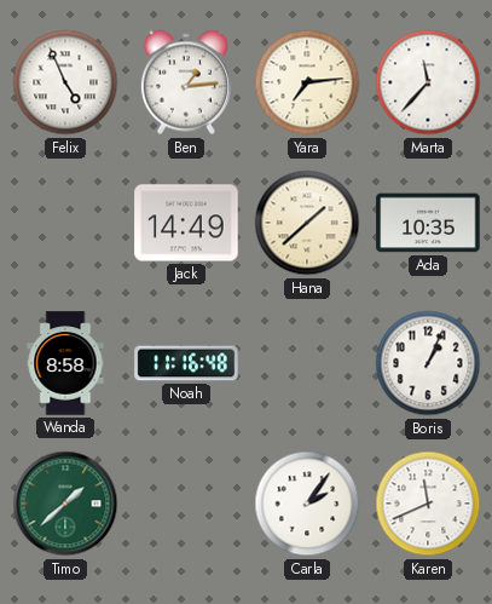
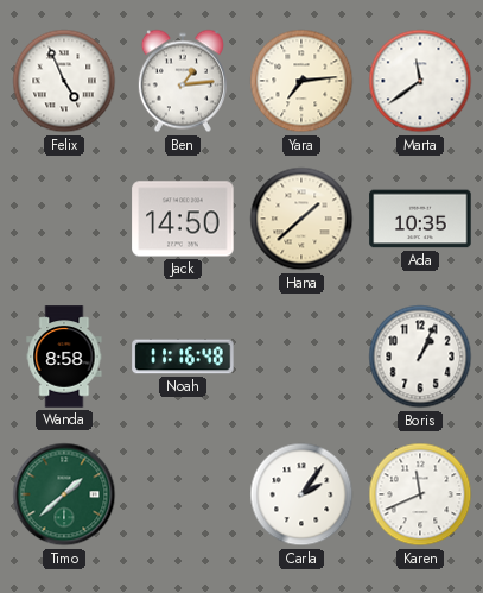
Marta: 11:37 -> 11:39 (420, 81)
Jack: 14:49 -> 14:50 (183, 219)
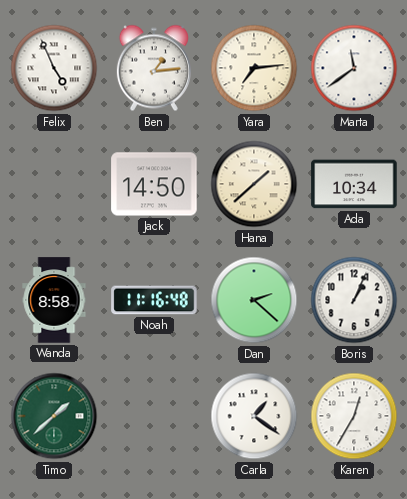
Ada: 10:35 -> 10:34 (354, 184)
Dan: none -> 2:22 (254, 300)
Carla: 2:06 -> 1:21 (254, 416)
Karen: 11:41 -> 12:35 (354, 416)
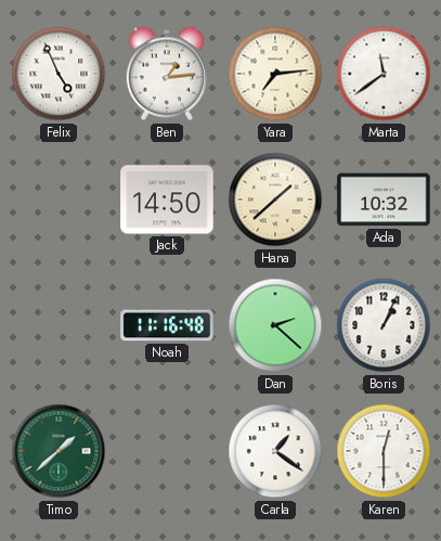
Ada: 10:34 -> 10:32 (384, 199)
Wanda: 8:58 -> none (54, 300)
Karen: 12:35 -> 12:30 (384, 451)
